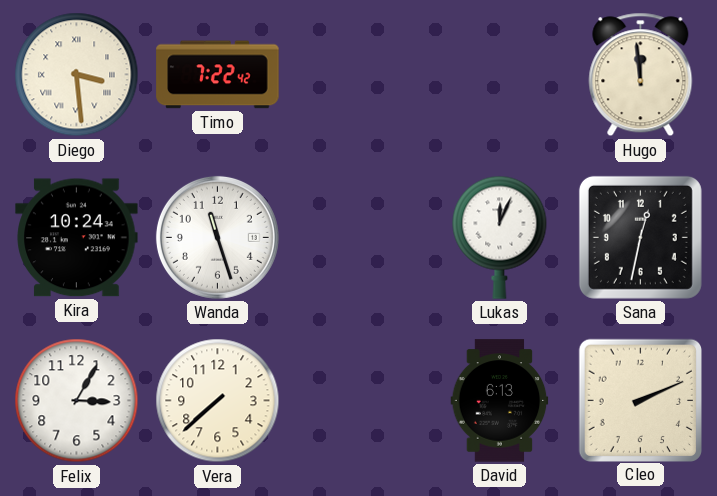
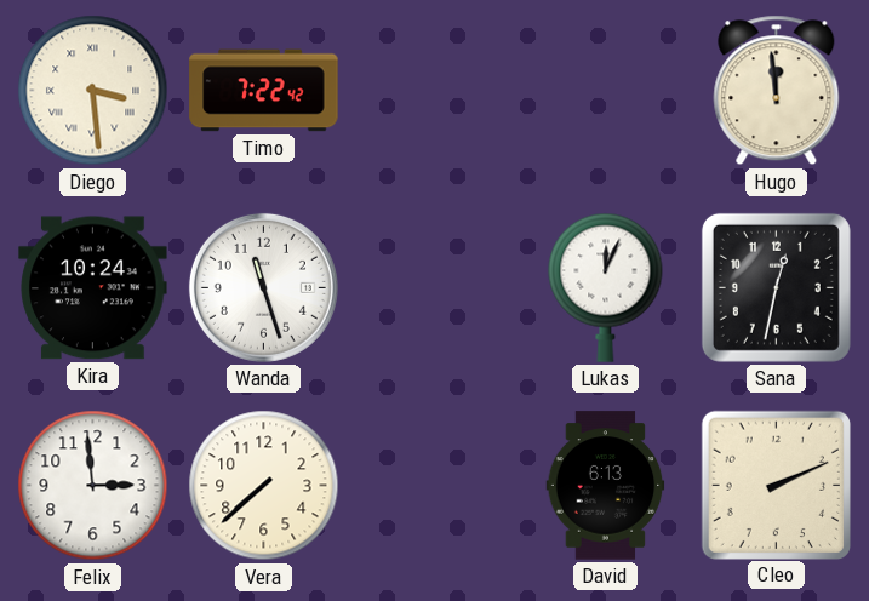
Felix: 3:05 -> 2:59 (93, 486)
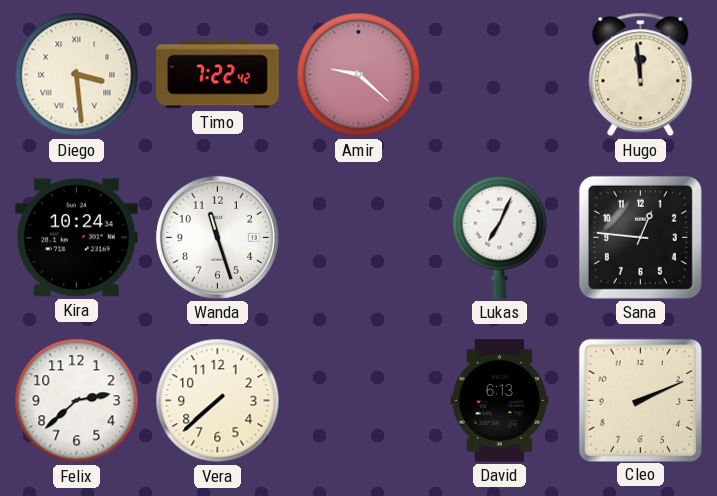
Amir: none -> 9:22 (359, 75)
Lukas: 12:04 -> 7:04 (500, 237)
Sana: 12:32 -> 12:46 (640, 237)
Felix: 2:59 -> 2:38 (77, 401)
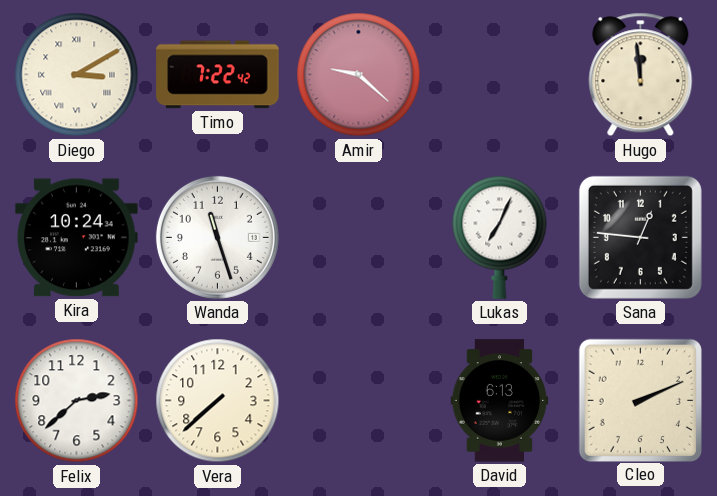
Diego: 3:29 -> 3:10 (77, 75)
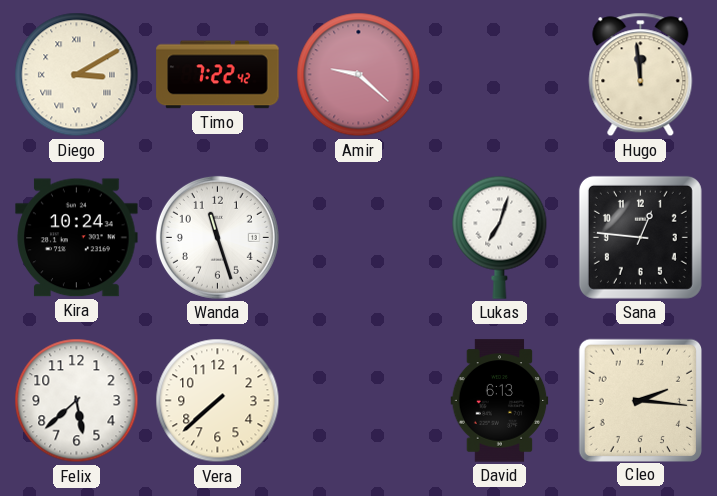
Lukas: 7:04 -> 7:03 (500, 237)
Felix: 2:38 -> 5:38 (77, 401)
Cleo: 2:11 -> 2:16 (640, 400)
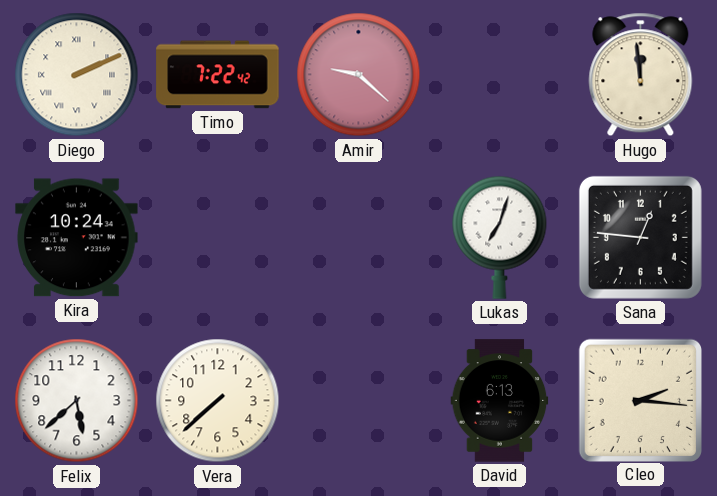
Diego: 3:10 -> 2:11 (77, 75)
Wanda: 11:27 -> none (217, 237)
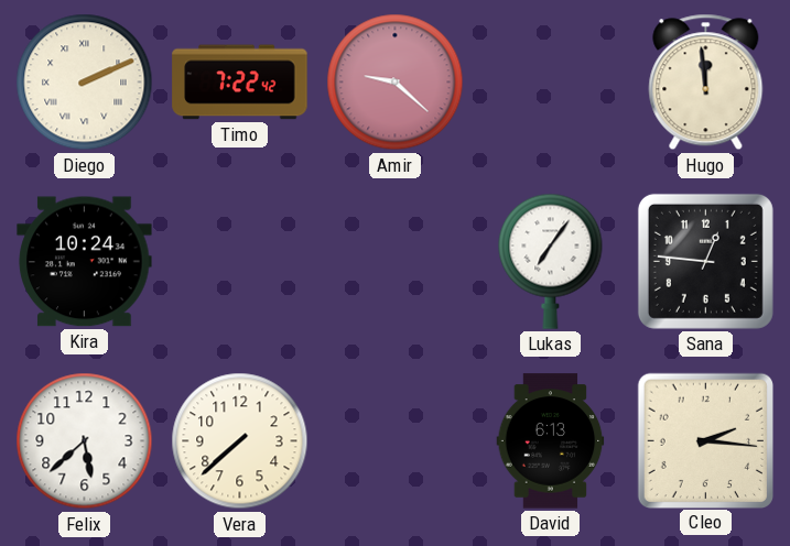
Lukas: 7:03 -> 7:06 (551, 261)
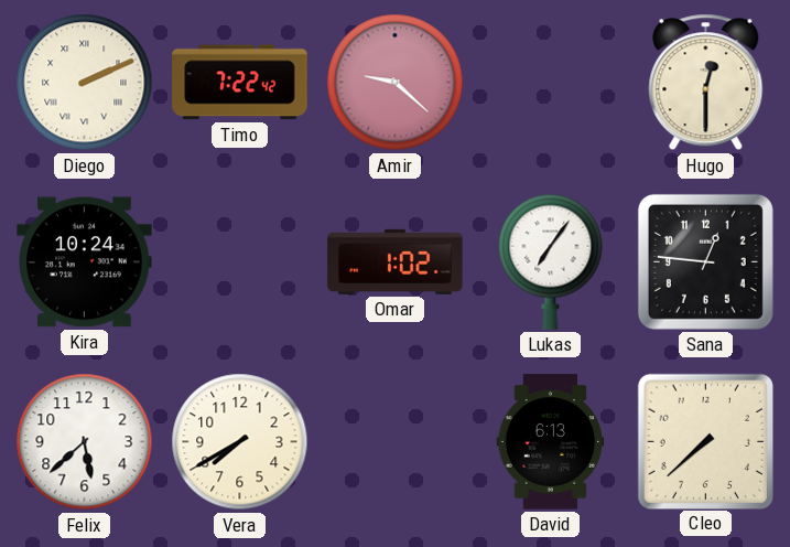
Hugo: 11:59 -> 12:30 (706, 83)
Omar: none -> 1:02 (396, 261)
Vera: 7:38 -> 7:40 (240, 442)
Cleo: 2:16 -> 7:38 (705, 441)
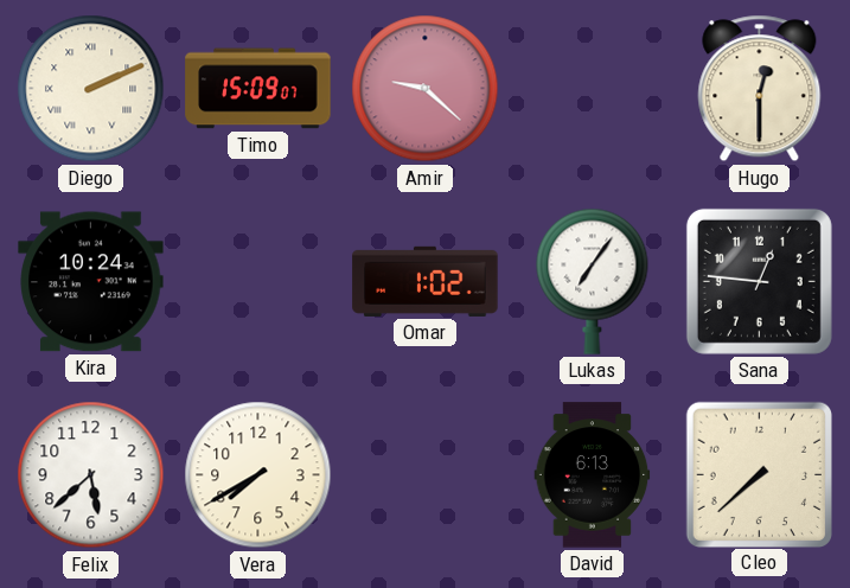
Timo: 7:22 -> 15:09 (258, 89)
